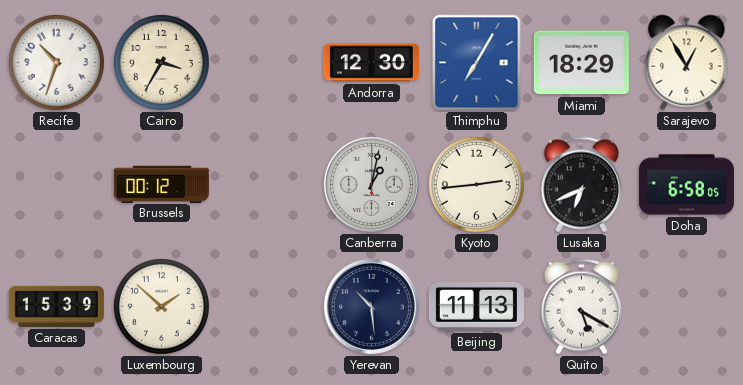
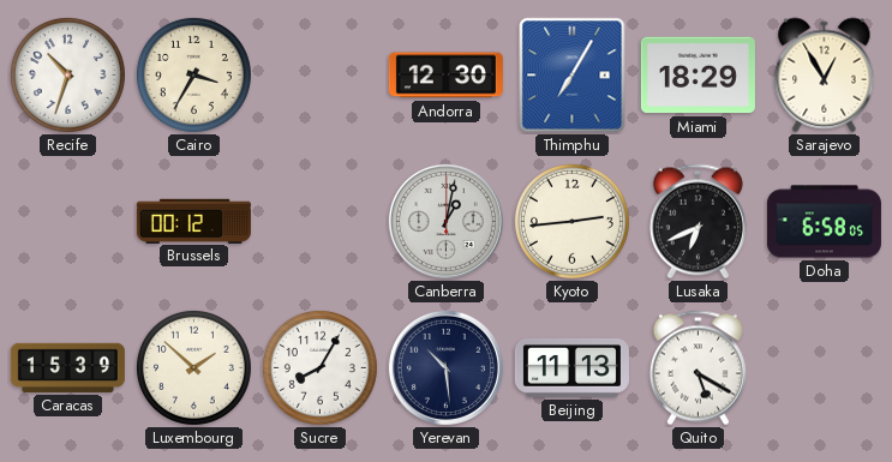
Sucre: none -> 8:05 (319, 367)
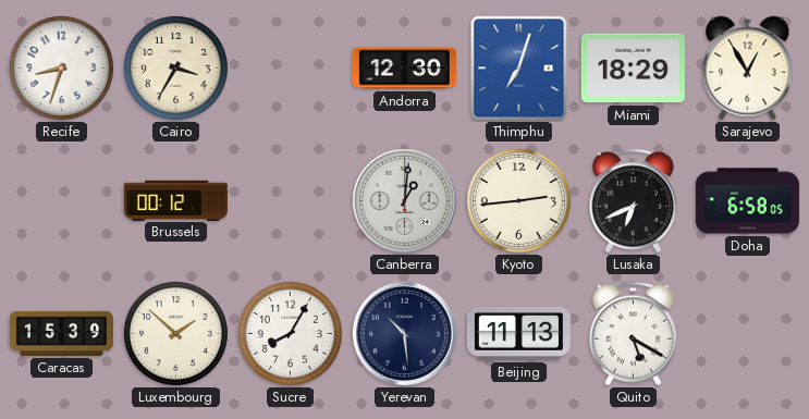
Recife: 10:33 -> 8:33 (61, 67)
Thimphu: 7:05 -> 7:03 (519, 69)
Canberra: 1:02 -> 1:01 (404, 200)
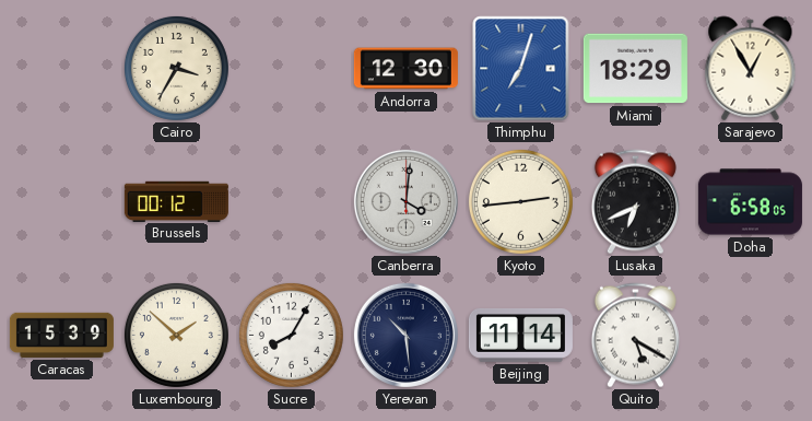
Recife: 8:33 -> none (61, 67)
Canberra: 1:01 -> 4:01 (405, 201)
Beijing: 11:13 -> 11:14 (520, 335)
